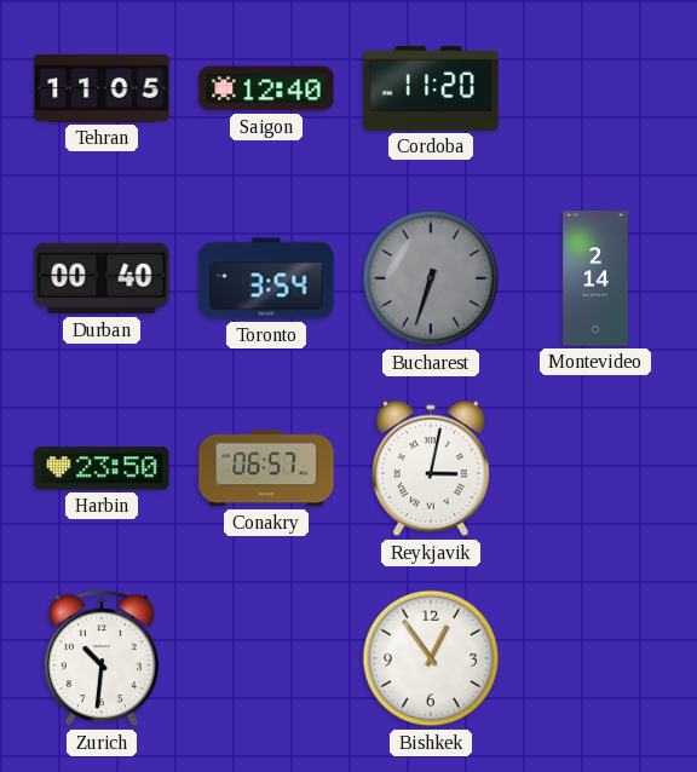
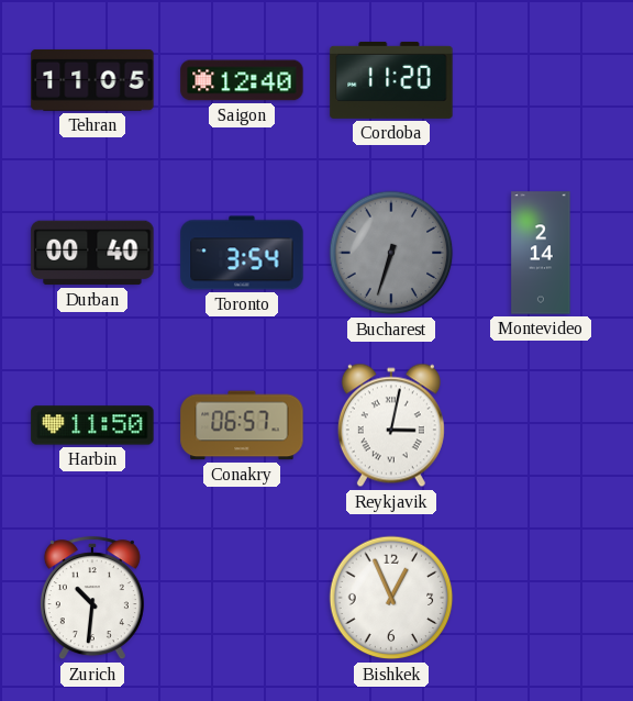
Harbin: 23:50 -> 11:50 (92, 425)
Bishkek: 12:54 -> 12:56 (391, 598)
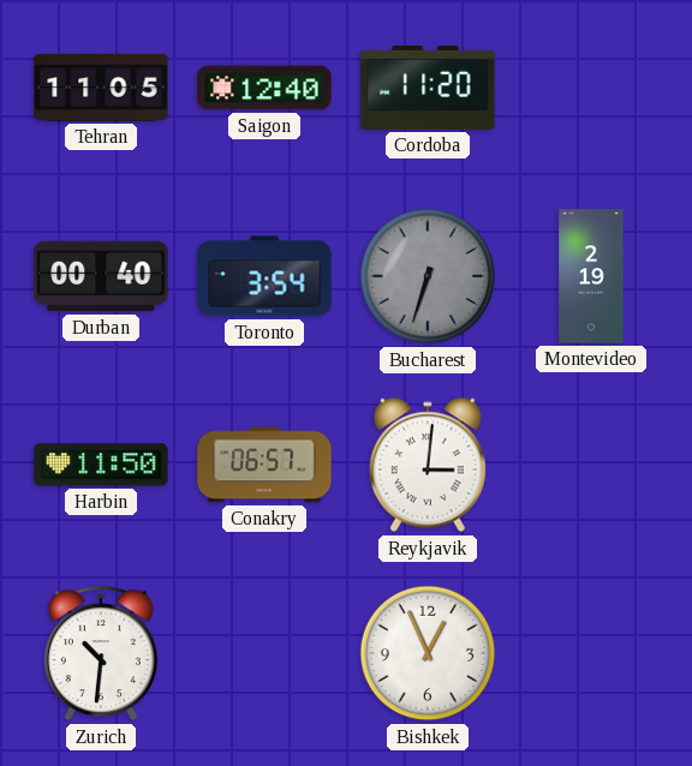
Montevideo: 2:14 -> 2:19 (591, 276)
Reykjavik: 3:02 -> 3:01 (428, 465)
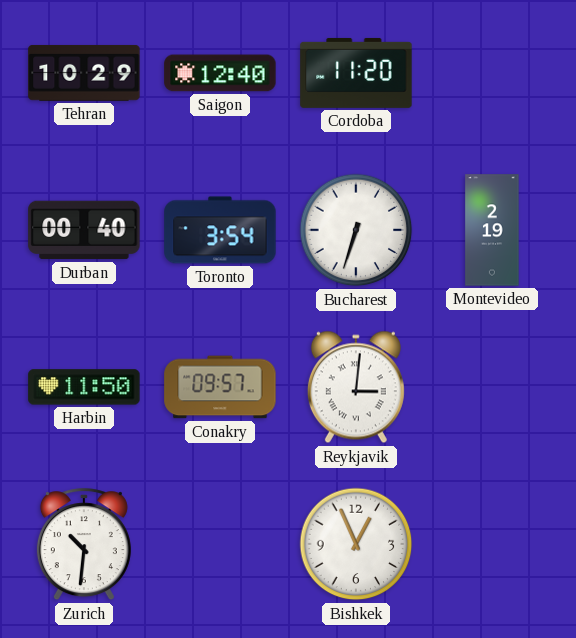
Tehran: 11:05 -> 10:29 (84, 73)
Bucharest dial: grey -> white (356, 230)
Conakry: 06:57 -> 09:57 (220, 387)
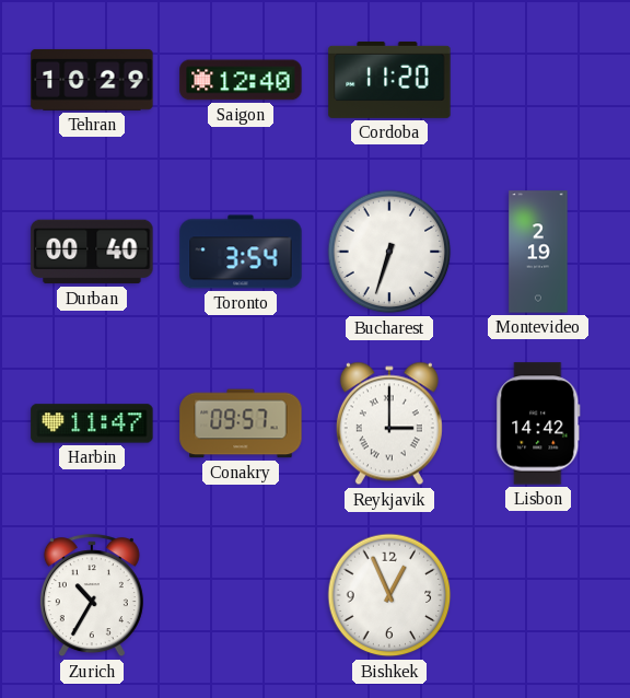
Harbin: 11:50 -> 11:47 (92, 423)
Reykjavik: 3:01 -> 3:00 (389, 423)
Lisbon: none -> 14:42 (538, 423)
Zurich: 10:31 -> 10:35 (92, 596)
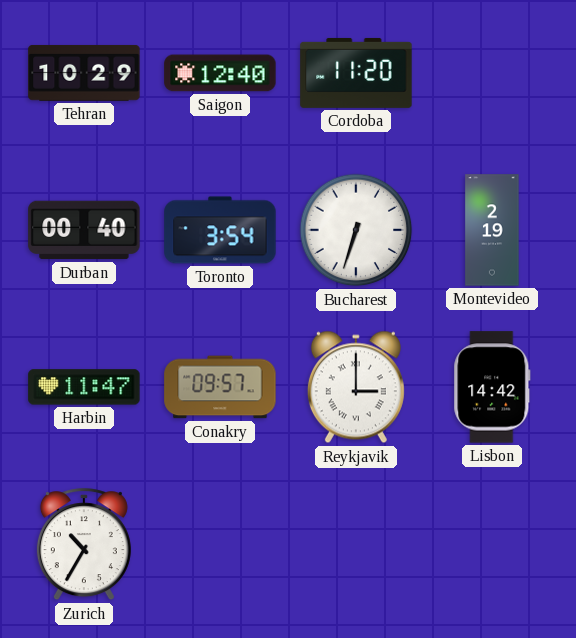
Bishkek: 12:56 -> none (389, 595)
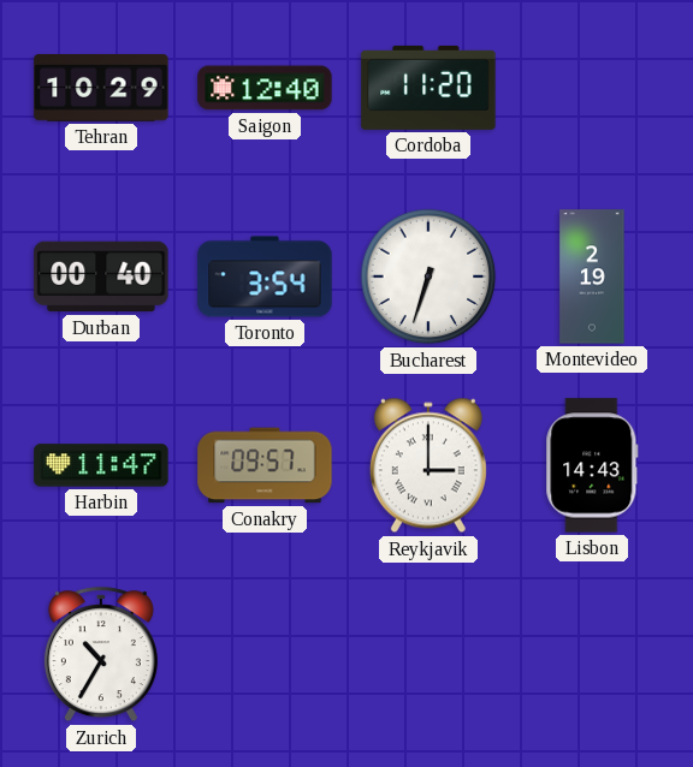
Lisbon: 14:42 -> 14:43 (592, 465)
